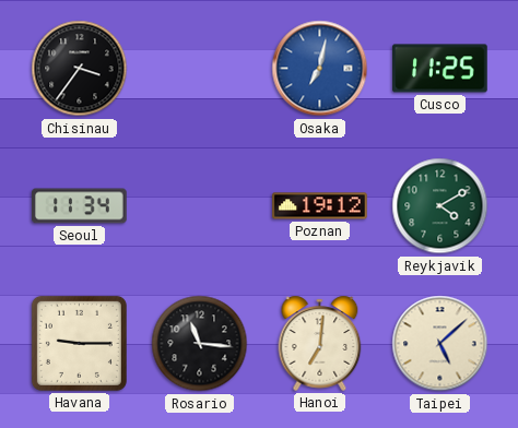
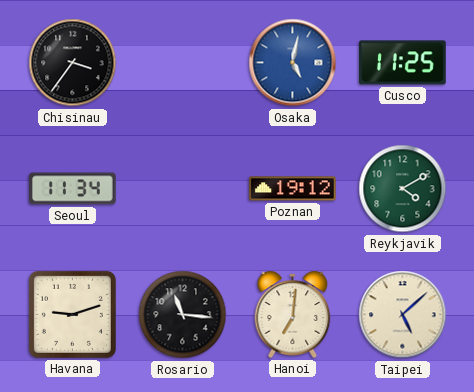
Osaka: 7:02 -> 5:02 (293, 63)
Havana: 9:15 -> 9:12 (72, 314)
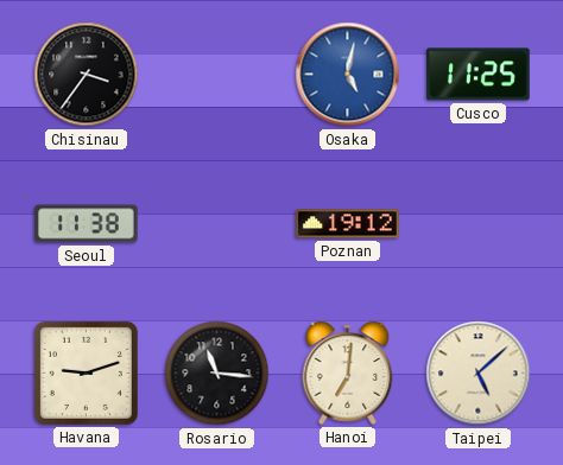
Seoul: 11:34 -> 11:38 (87, 224)
Reykjavik: 4:10 -> none (403, 189)
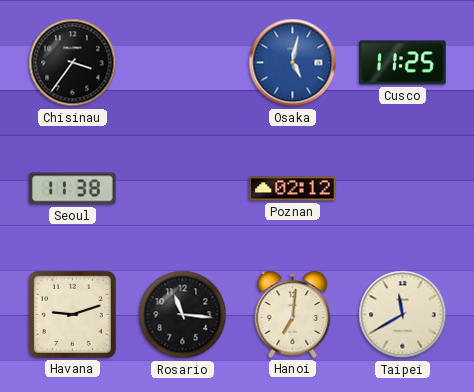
Poznan: 19:12 -> 02:12 (293, 189)
Taipei: 5:08 -> 11:40 (403, 315)
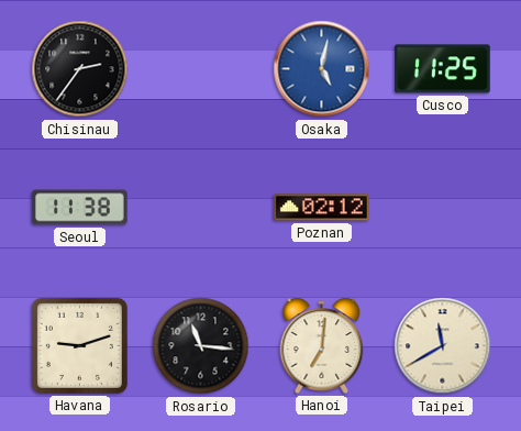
Chisinau: 3:36 -> 2:36 (80, 69)
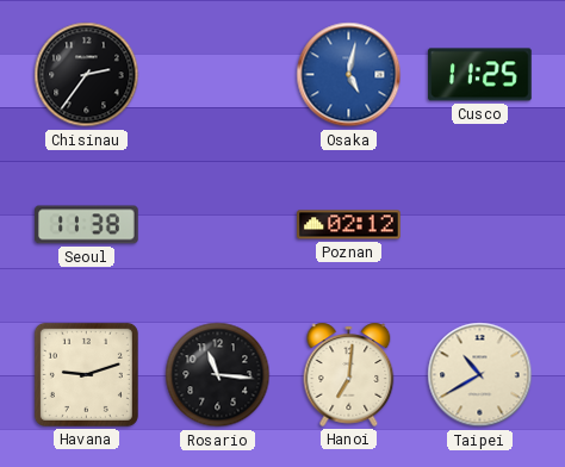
Taipei: 11:40 -> 10:40 (480, 375)
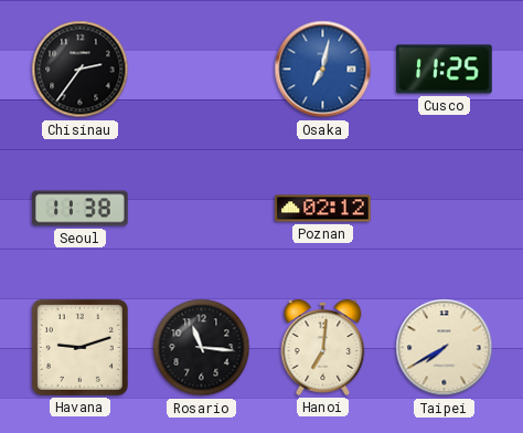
Osaka: 5:02 -> 7:02 (323, 70)
Taipei: 10:40 -> 7:40 (445, 348)
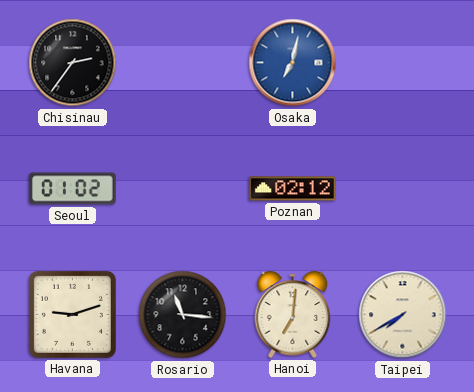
Cusco: 11:25 -> none (445, 70)
Seoul: 11:38 -> 01:02 (73, 189)
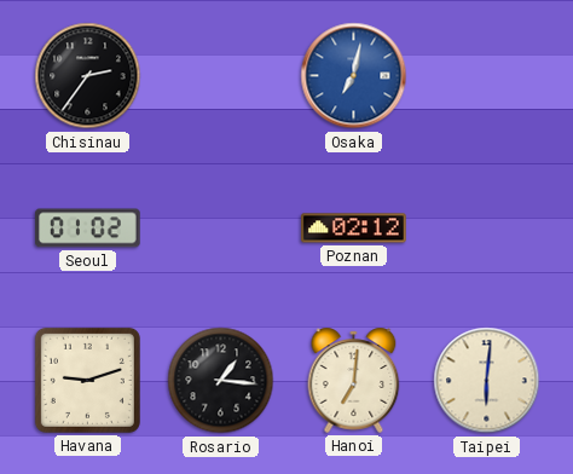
Rosario: 11:16 -> 1:16 (221, 381)
Taipei: 7:40 -> 6:01 (487, 381)
